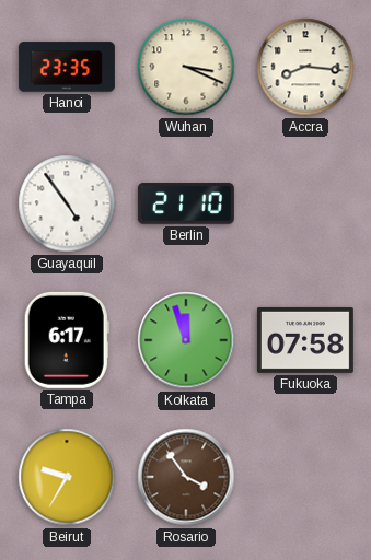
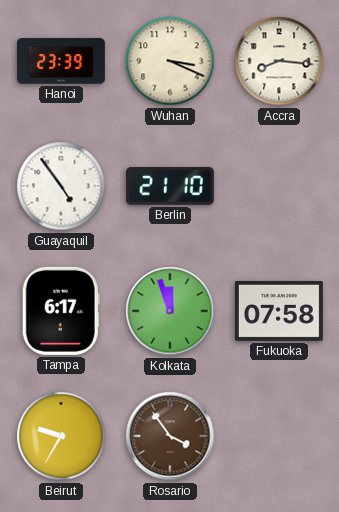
Hanoi: 23:35 -> 23:39 (61, 61)
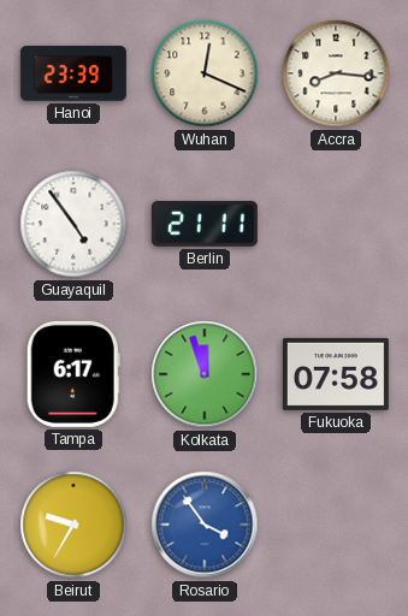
Wuhan: 3:19 -> 12:19 (205, 73)
Berlin: 21:10 -> 21:11 (205, 224)
Rosario dial: brown -> blue (205, 525)
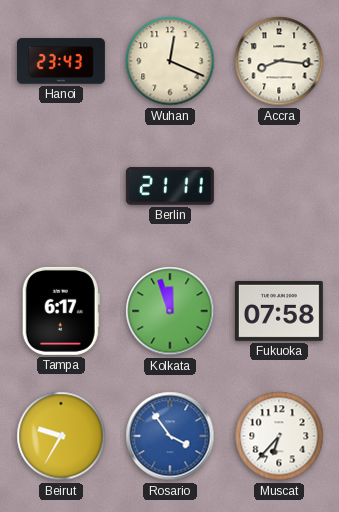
Hanoi: 23:39 -> 23:43 (61, 61)
Guayaquil: 4:54 -> none (73, 224)
Muscat: none -> 6:37 (279, 436)
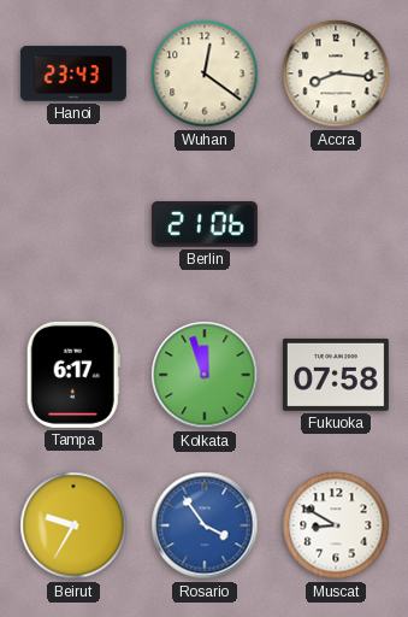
Wuhan: 12:19 -> 12:21 (205, 74)
Berlin: 21:11 -> 21:06 (205, 224)
Muscat: 6:37 -> 8:50 (336, 525)
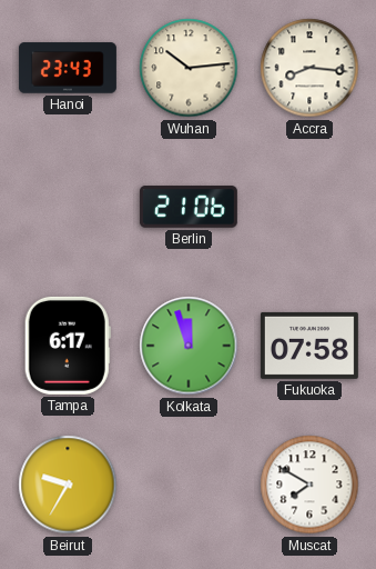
Wuhan: 12:21 -> 10:14 (189, 68)
Rosario: 3:54 -> none (205, 525)
Muscat: 8:50 -> 7:50 (309, 485)
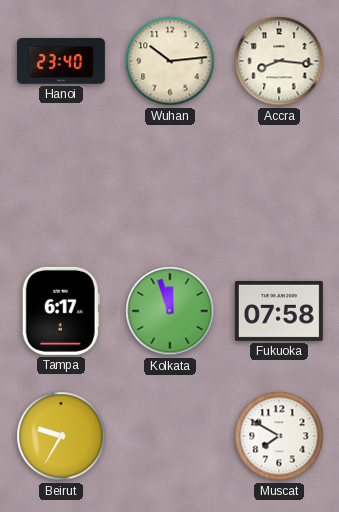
Hanoi: 23:43 -> 23:40 (61, 61)
Berlin: 21:06 -> none (189, 207)
